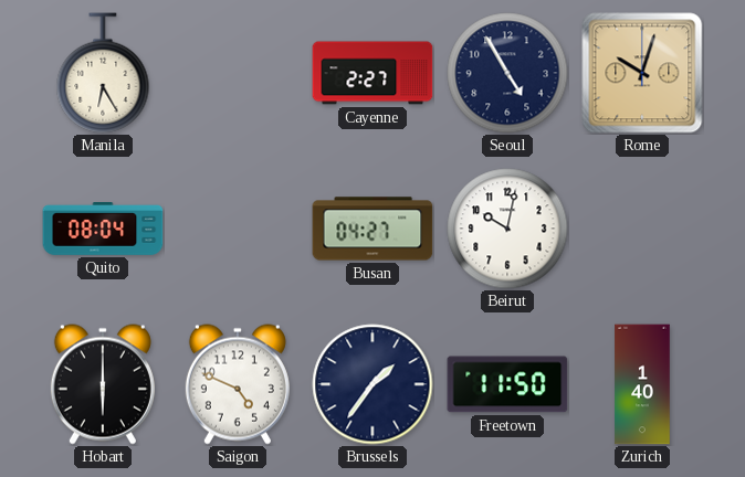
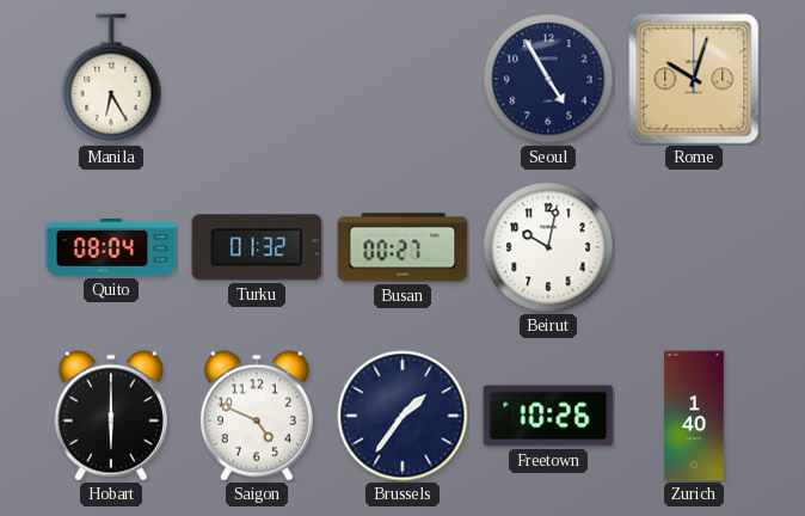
Cayenne: 2:27 -> none (372, 73)
Turku: none -> 01:32 (257, 247)
Busan: 04:27 -> 00:27 (402, 247)
Freetown: 11:50 -> 10:26 (548, 416)
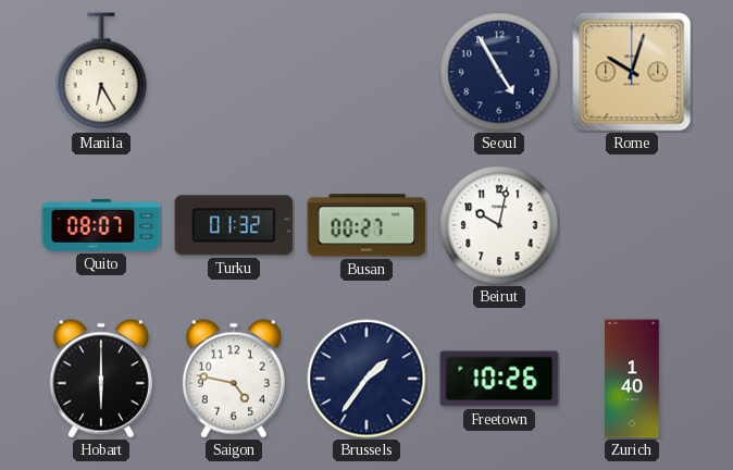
Quito: 08:04 -> 08:07 (101, 226)
Saigon: 4:49 -> 4:47 (234, 379)
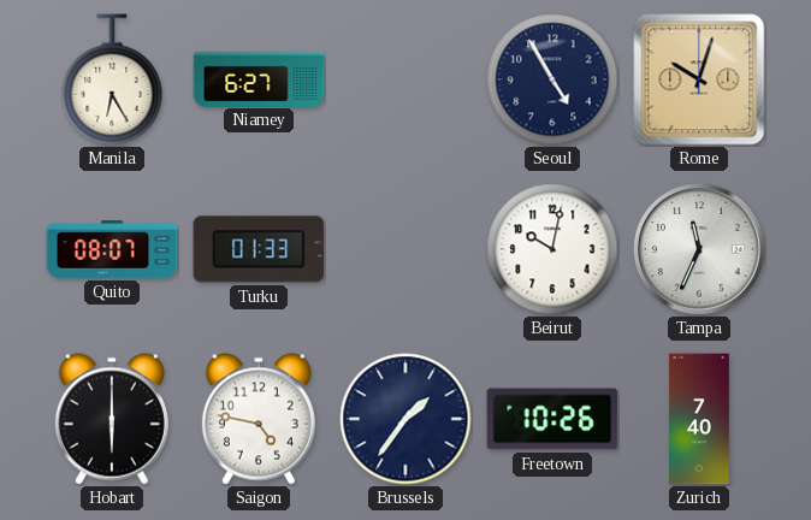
Niamey: none -> 6:27 (259, 78)
Turku: 01:32 -> 01:33 (259, 249)
Busan: 00:27 -> none (366, 225)
Tampa: none -> 11:34 (699, 249)
Zurich: 1:40 -> 7:40 (699, 419)
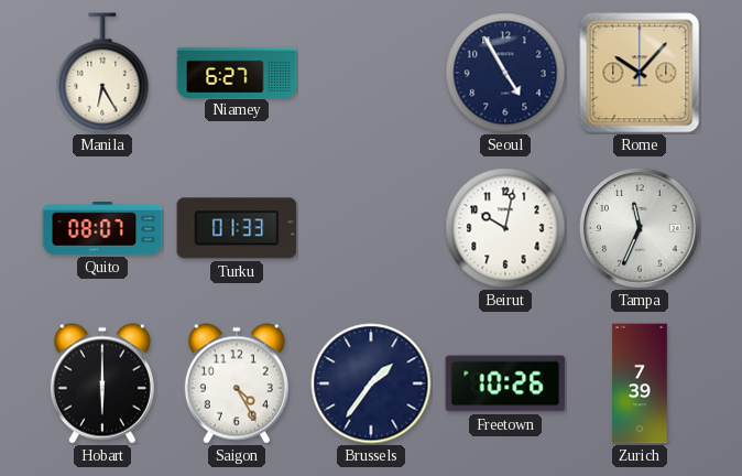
Rome: 10:03 -> 10:07 (640, 73)
Saigon: 4:47 -> 4:25 (237, 383)
Zurich: 7:40 -> 7:39 (640, 383)
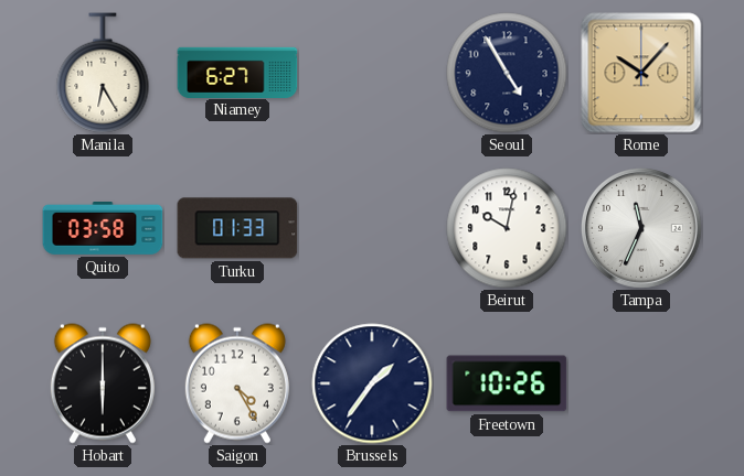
Quito: 08:07 -> 03:58 (103, 229)
Zurich: 7:39 -> none (640, 383)
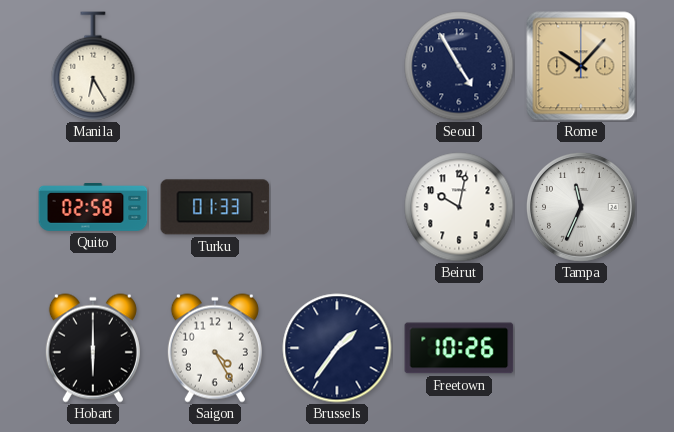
Niamey: 6:27 -> none (237, 72)
Quito: 03:58 -> 02:58 (93, 208)
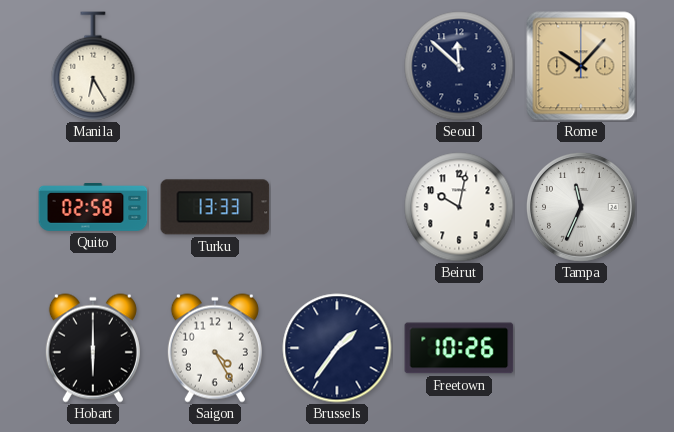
Seoul: 4:55 -> 11:52 (459, 66)
Turku: 01:33 -> 13:33 (215, 207)
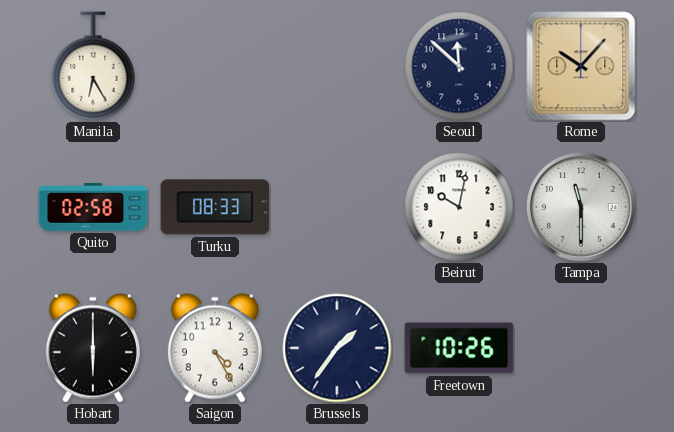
Turku: 13:33 -> 08:33 (215, 207)
Tampa: 11:34 -> 11:30 (581, 207)
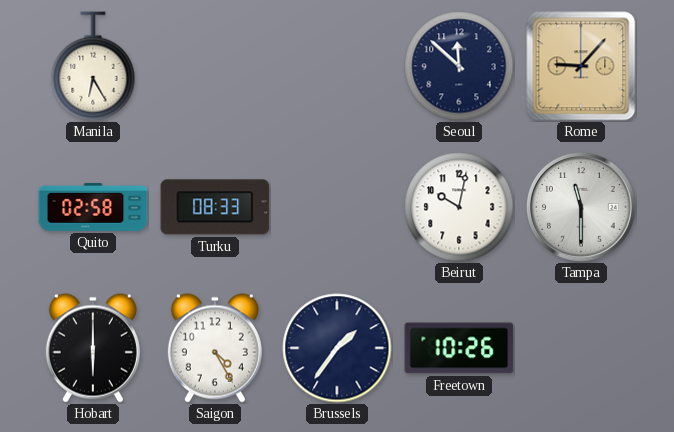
Rome: 10:07 -> 9:07 (581, 66)
